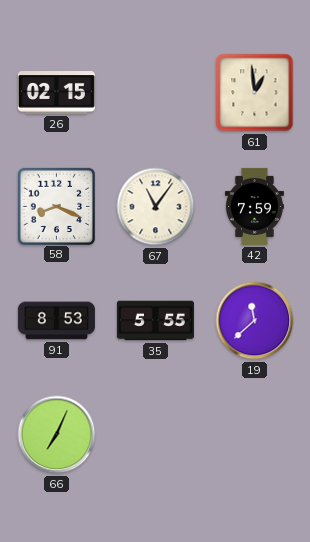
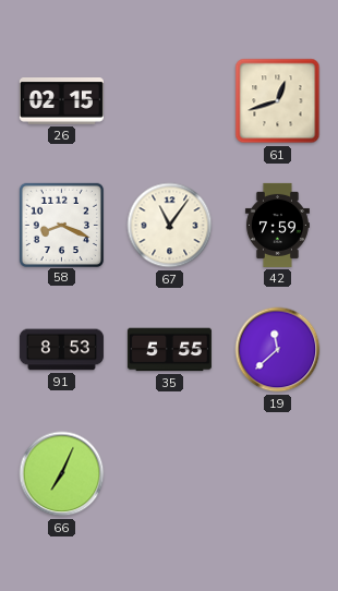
61: 12:59 -> 12:42 (278, 101)
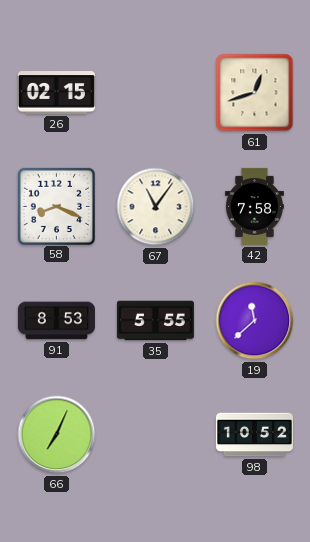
42: 7:59 -> 7:58 (254, 206)
98: none -> 10:52 (254, 435)
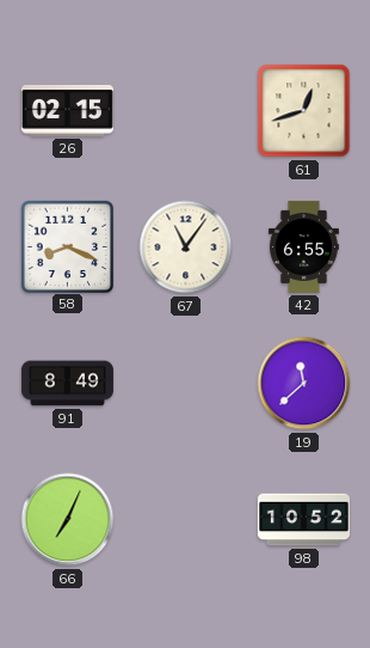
42: 7:58 -> 6:55 (303, 246)
91: 8:53 -> 8:49 (67, 384)
35: 5:55 -> none (155, 321)
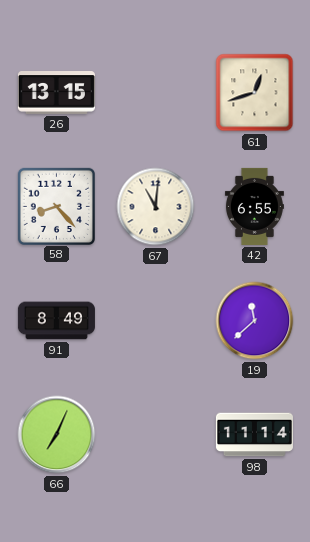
26: 02:15 -> 13:15 (56, 93)
58: 8:19 -> 8:23 (56, 206)
67: 11:06 -> 11:01 (156, 207)
98: 10:52 -> 11:14 (254, 435)
